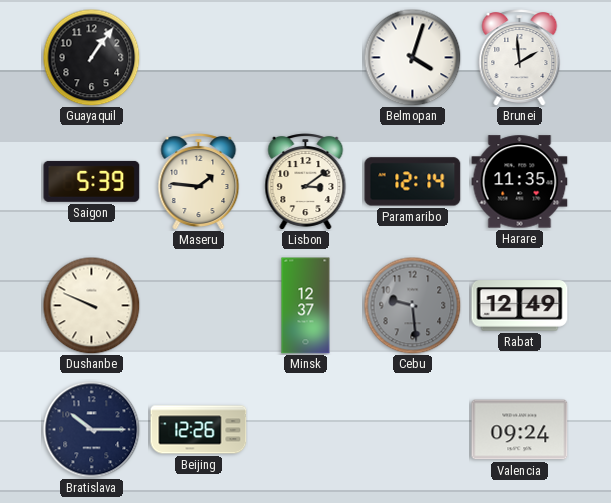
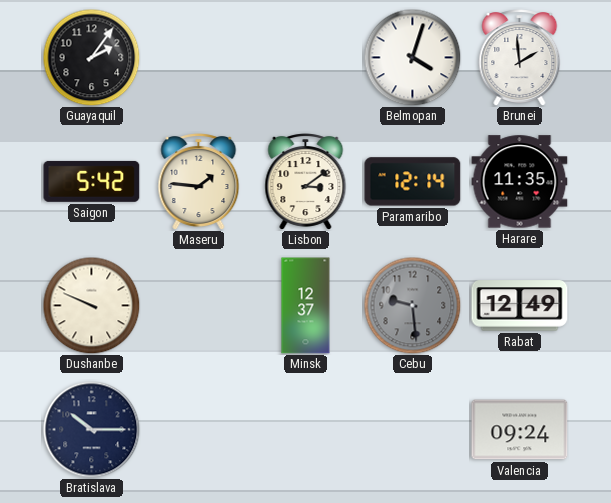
Guayaquil: 1:06 -> 2:06 (91, 57)
Saigon: 5:39 -> 5:42 (92, 181)
Beijing: 12:26 -> none (199, 430)
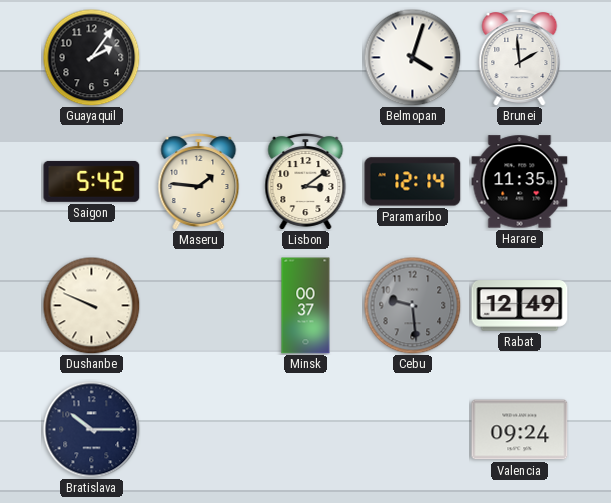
Minsk: 12:37 -> 00:37 (306, 306)
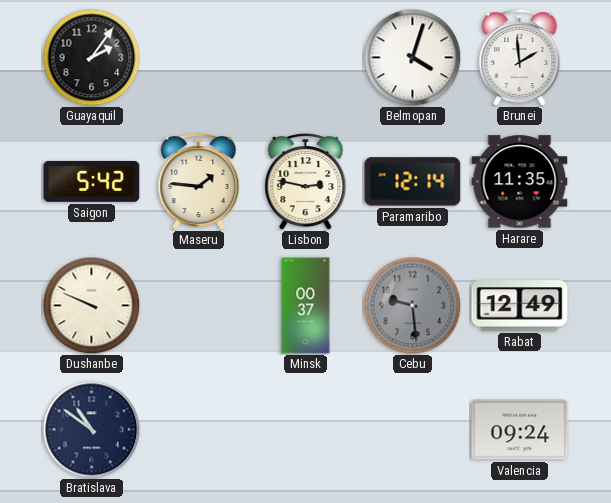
Lisbon: 3:09 -> 2:47 (306, 182)
Bratislava: 10:15 -> 10:51 (92, 430)
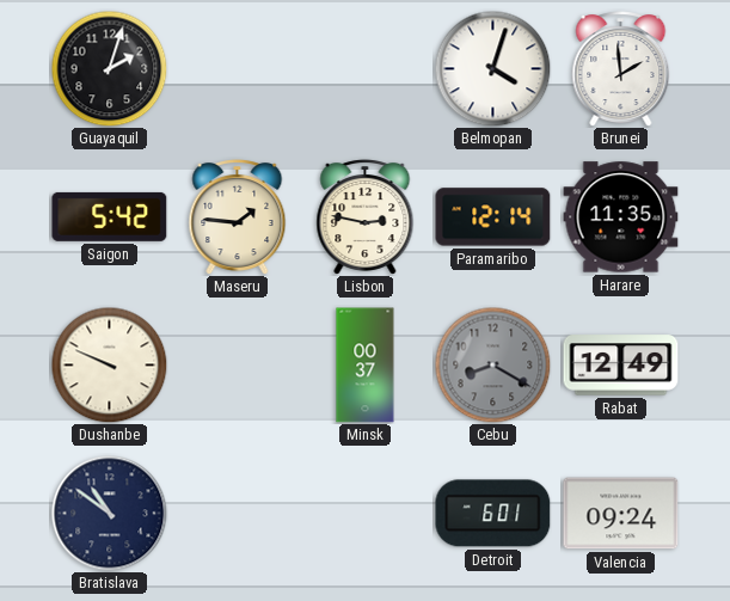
Guayaquil: 2:06 -> 2:03 (109, 68)
Cebu: 9:29 -> 8:20 (492, 364)
Detroit: none -> 6:01 (493, 514)
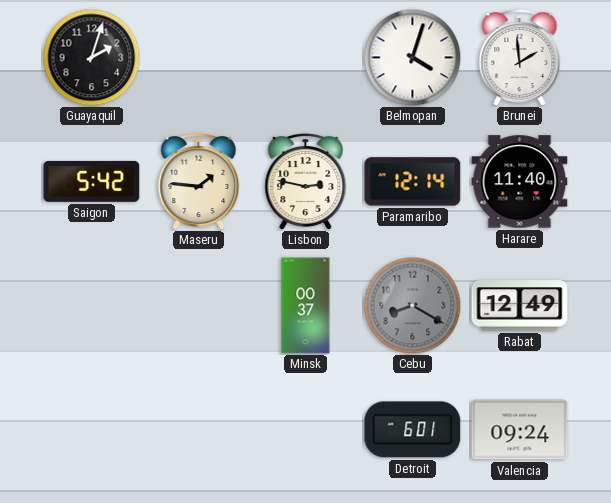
Harare: 11:35 -> 11:40 (520, 182)
Dushanbe: 9:49 -> none (109, 364)
Bratislava: 10:51 -> none (110, 514)
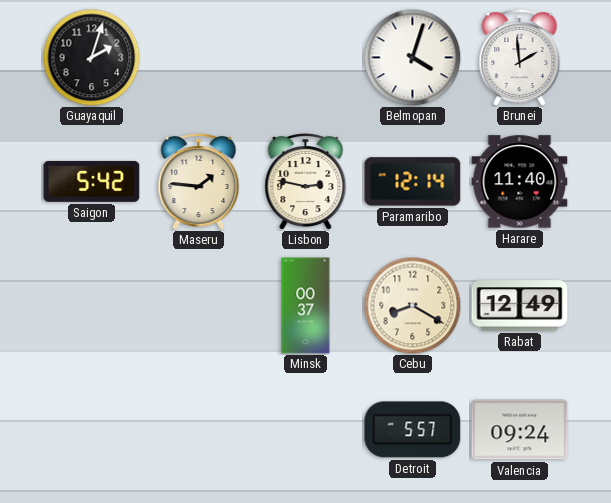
Cebu dial: grey -> cream (412, 305)
Detroit: 6:01 -> 5:57 (413, 430)
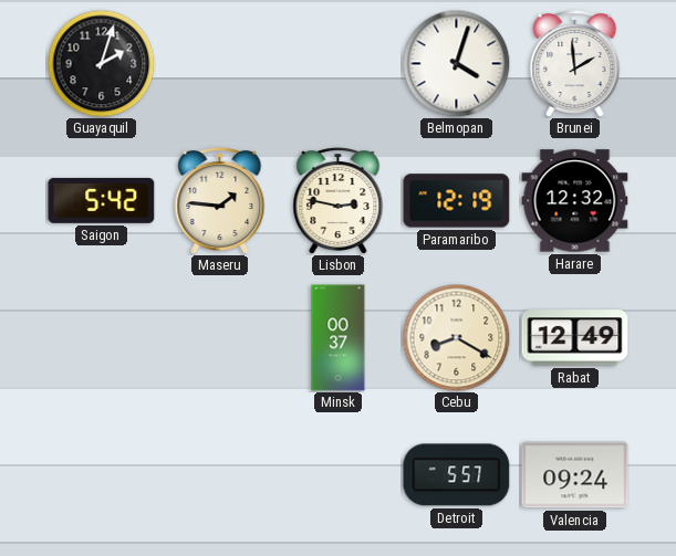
Paramaribo: 12:14 -> 12:19 (457, 201)
Harare: 11:40 -> 12:32 (575, 201)
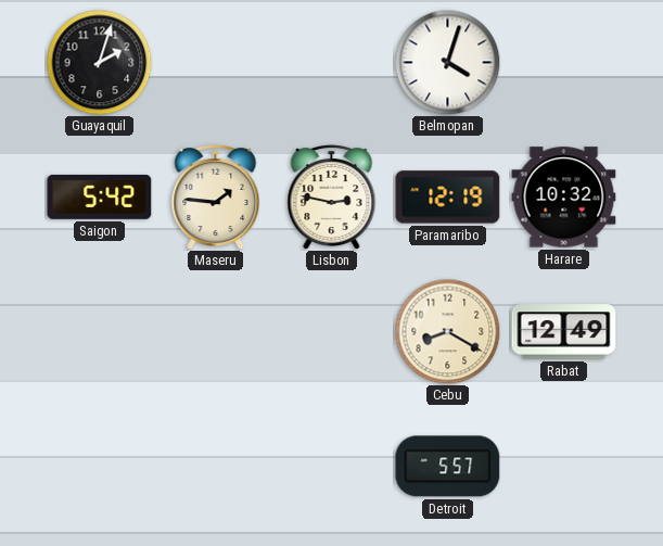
Brunei: 1:59 -> none (575, 64)
Harare: 12:32 -> 10:32 (564, 198)
Minsk: 00:37 -> none (339, 338)
Valencia: 09:24 -> none (575, 475)
